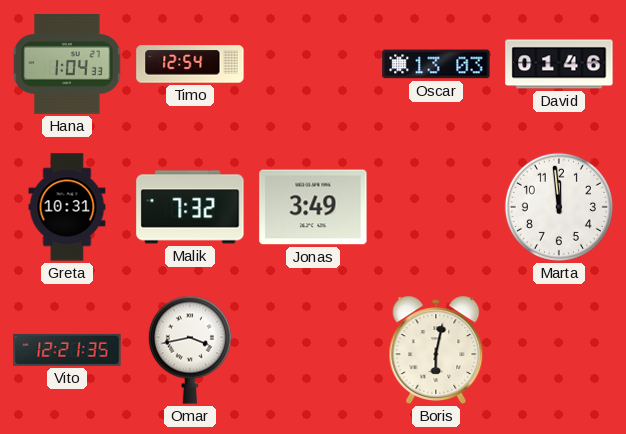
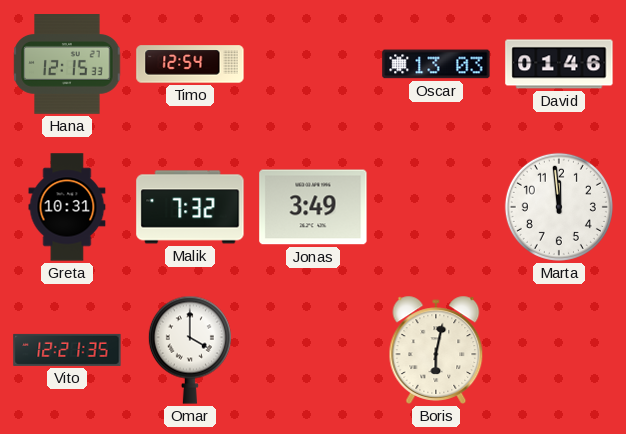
Hana: 1:04 -> 12:15 (67, 65)
Omar: 3:43 -> 4:00 (190, 350)
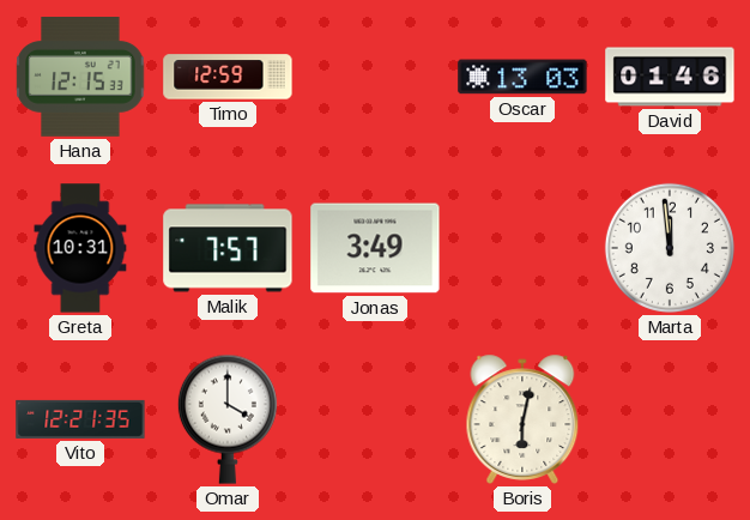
Timo: 12:54 -> 12:59 (228, 77)
Malik: 7:32 -> 7:57 (228, 248)
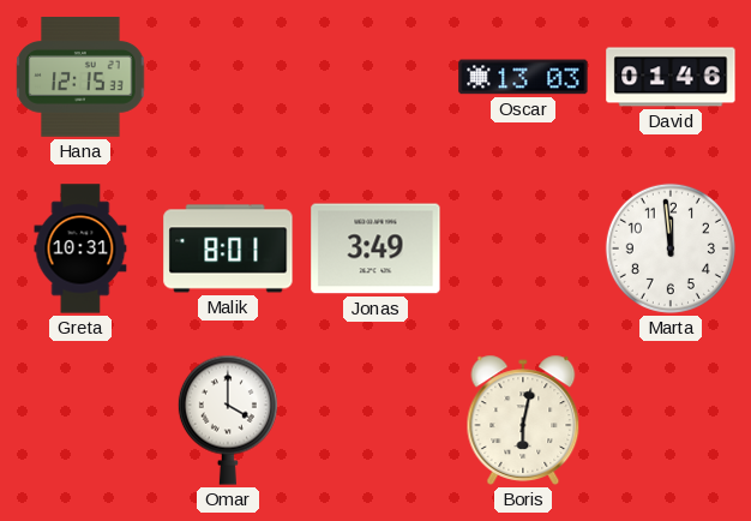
Timo: 12:59 -> none (228, 77)
Malik: 7:57 -> 8:01 (228, 248)
Vito: 12:21 -> none (80, 419)
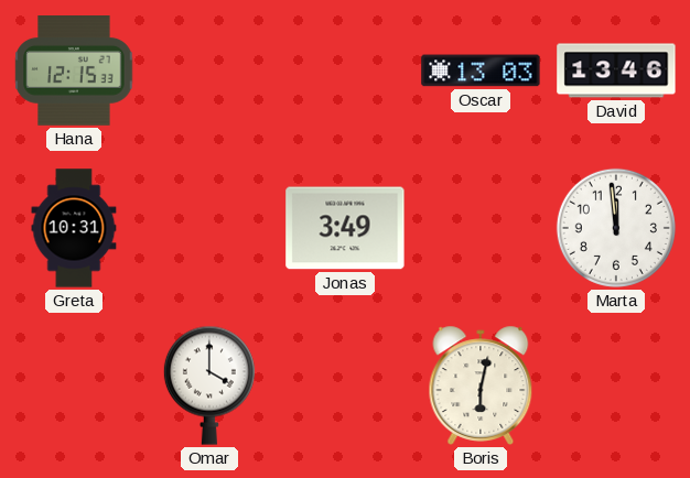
David: 01:46 -> 13:46 (616, 70)
Malik: 8:01 -> none (228, 248)
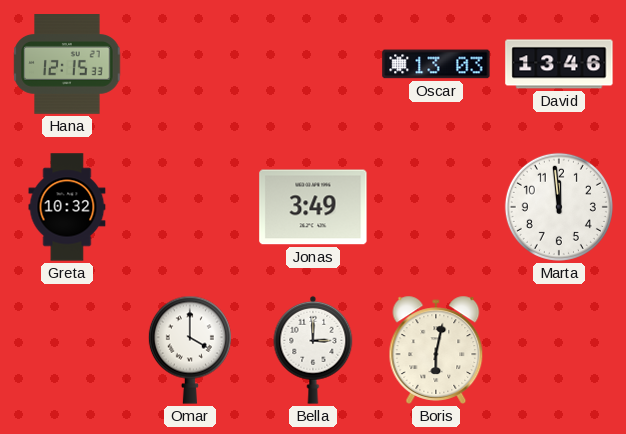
Greta: 10:31 -> 10:32 (67, 207)
Bella: none -> 3:00 (313, 350)
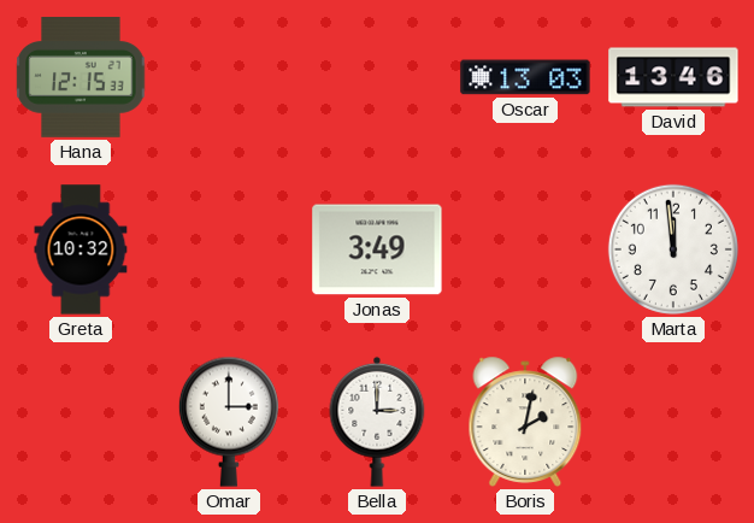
Omar: 4:00 -> 3:00 (229, 422)
Boris: 6:02 -> 2:02 (525, 422)
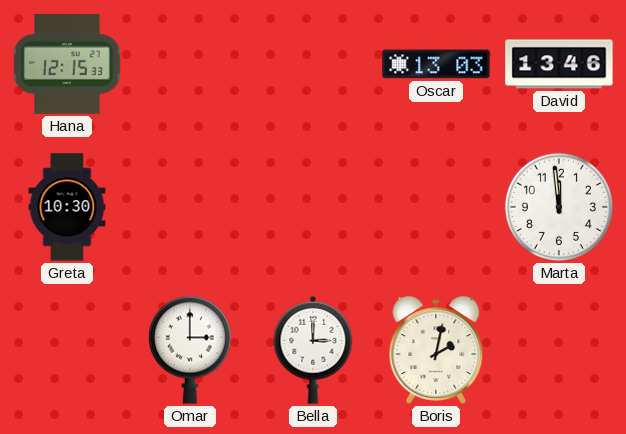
Greta: 10:32 -> 10:30 (67, 207)
Jonas: 3:49 -> none (377, 249)
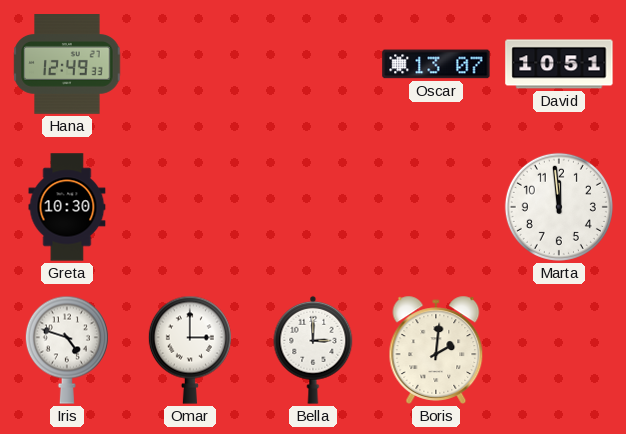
Hana: 12:15 -> 12:49 (67, 65)
Oscar: 13:03 -> 13:07 (436, 64)
David: 13:46 -> 10:51 (559, 64)
Iris: none -> 4:48 (67, 350)
Boris: 2:02 -> 2:01 (436, 350)
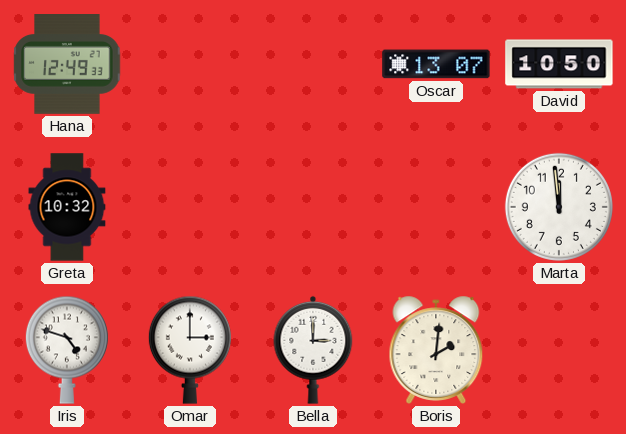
David: 10:51 -> 10:50 (559, 64)
Greta: 10:30 -> 10:32 (67, 207)
